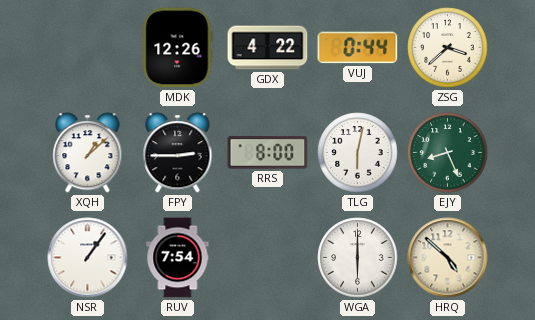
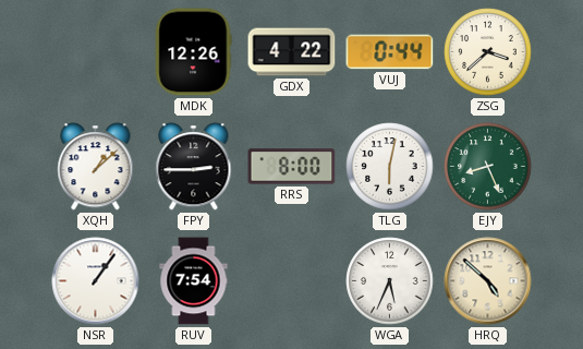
WGA: 6:00 -> 5:34 (390, 281)
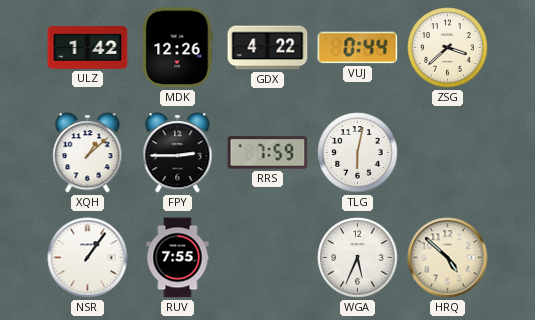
ULZ: none -> 1:42 (88, 48)
RRS: 8:00 -> 7:59 (268, 153)
EJY: 8:26 -> none (488, 167)
RUV: 7:54 -> 7:55 (178, 258)
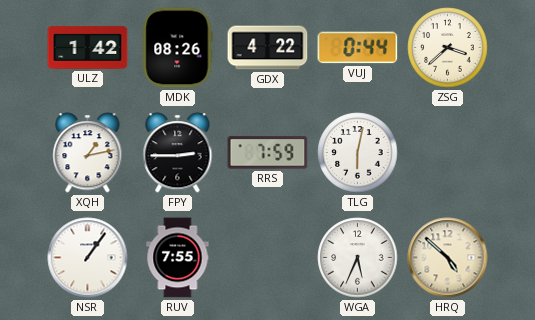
MDK: 12:26 -> 08:26 (177, 48)
XQH: 1:08 -> 1:13 (88, 153)
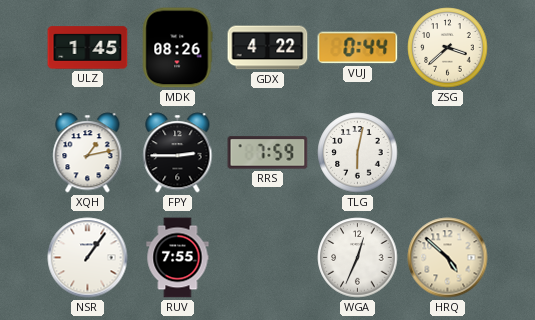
ULZ: 1:42 -> 1:45 (88, 48)
WGA: 5:34 -> 12:34 (358, 258)
